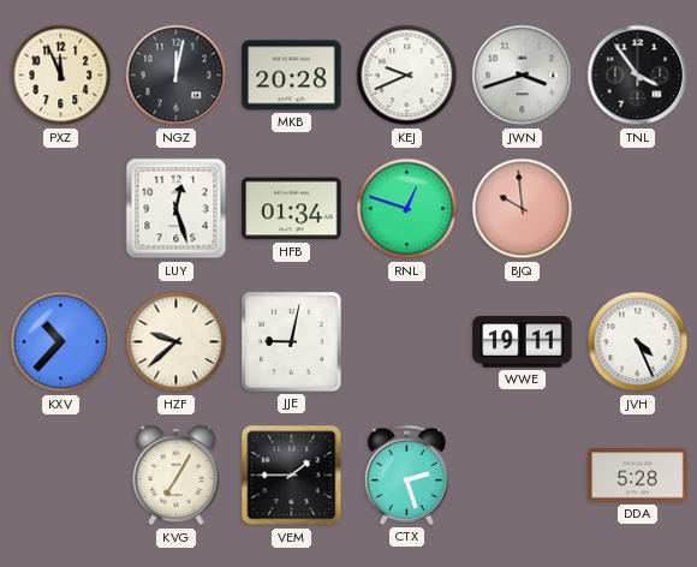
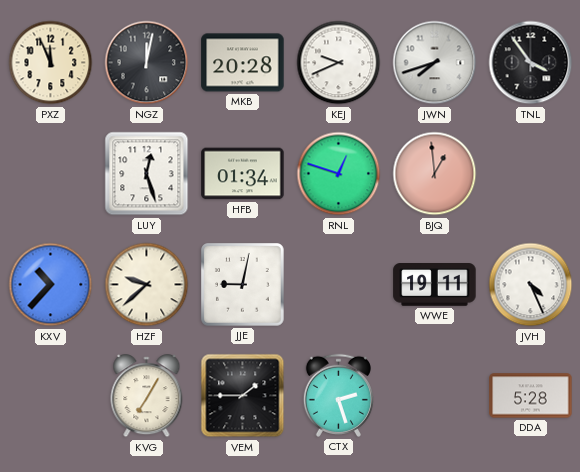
JWN: 3:42 -> 7:42 (435, 63)
BJQ: 9:59 -> 12:59 (435, 174)
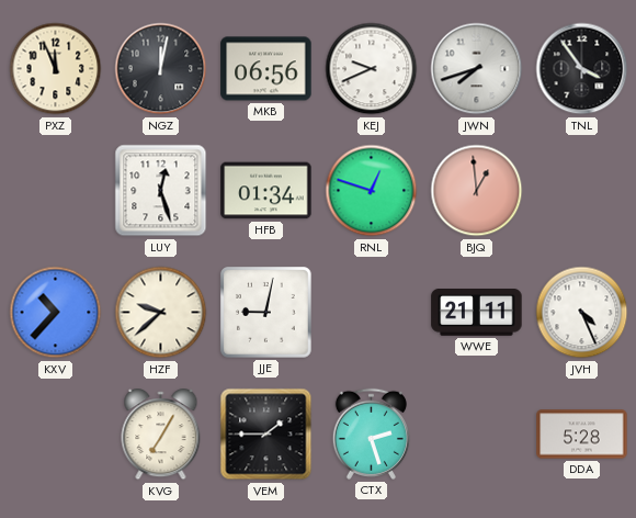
MKB: 20:28 -> 06:56 (266, 69)
WWE: 19:11 -> 21:11 (477, 313)
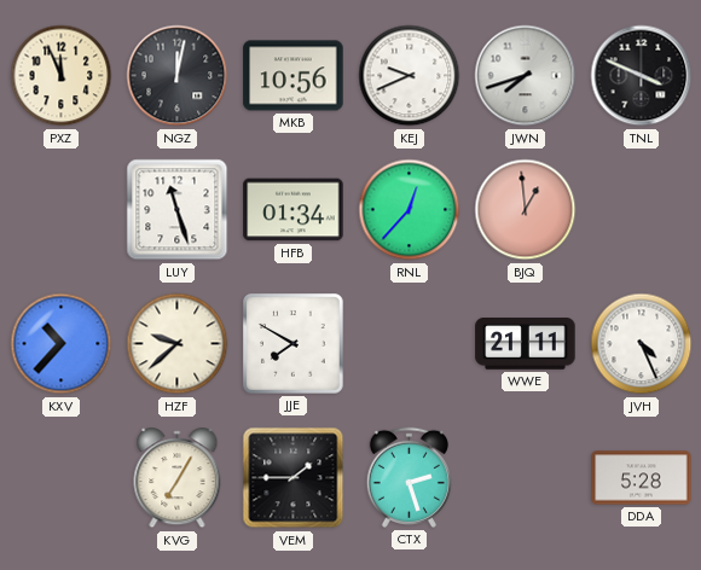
MKB: 06:56 -> 10:56 (294, 76)
TNL: 3:54 -> 3:49 (642, 76)
LUY: 12:27 -> 11:27 (178, 210)
RNL: 12:48 -> 12:37 (410, 210)
JJE: 9:02 -> 7:50 (294, 344)
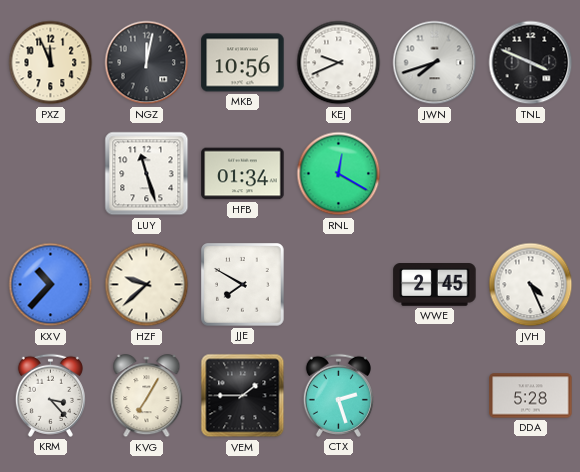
RNL: 12:37 -> 12:20 (339, 174)
BJQ: 12:59 -> none (526, 210)
WWE: 21:11 -> 2:45 (435, 285)
KRM: none -> 3:23 (50, 395)
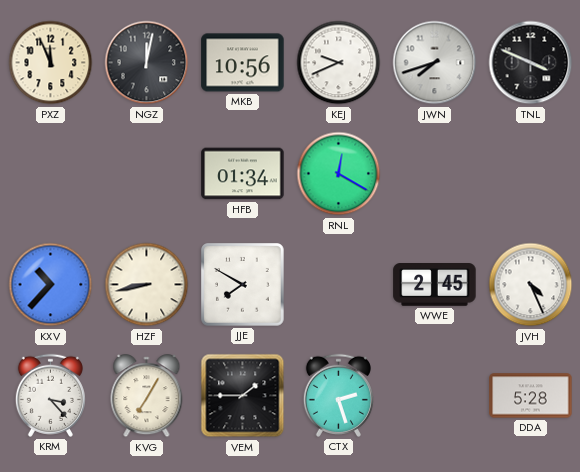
LUY: 11:27 -> none (147, 174)
HZF: 9:38 -> 8:43 (147, 285)
